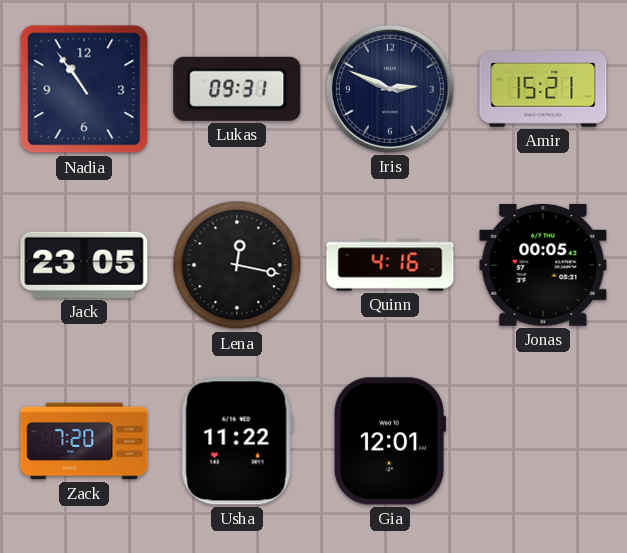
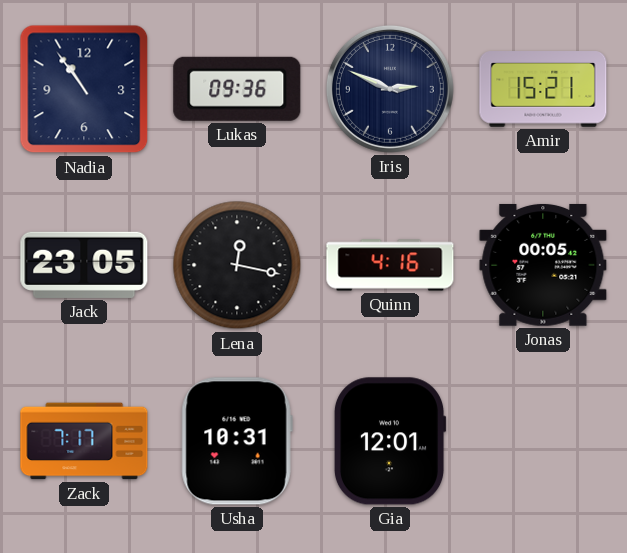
Lukas: 09:31 -> 09:36 (237, 89)
Zack: 7:20 -> 7:17 (84, 441)
Usha: 11:22 -> 10:31 (237, 441)
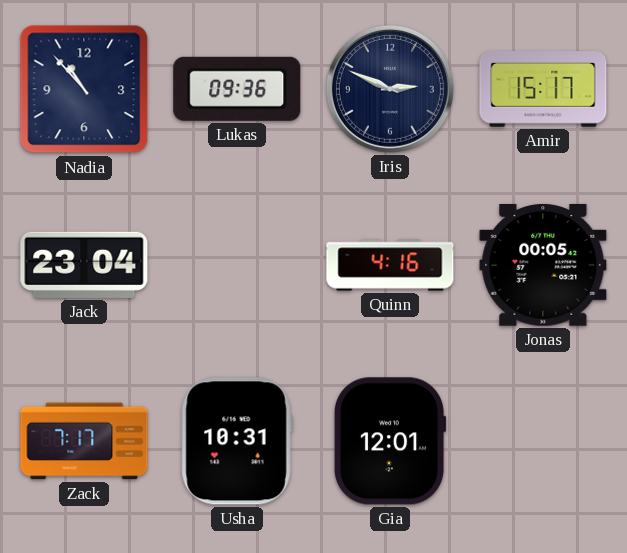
Nadia: 10:54 -> 10:53 (84, 89)
Amir: 15:21 -> 15:17 (543, 89)
Jack: 23:05 -> 23:04 (84, 265)
Lena: 12:17 -> none (237, 265)
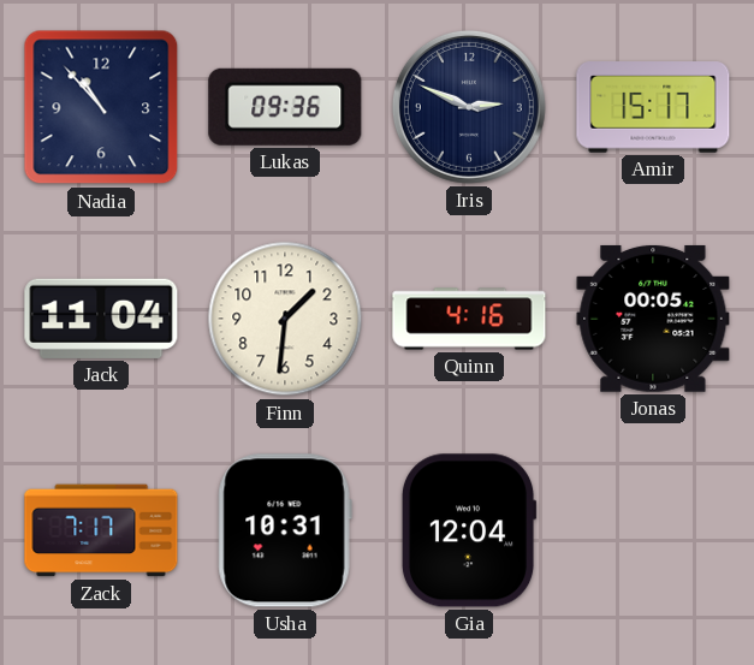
Jack: 23:04 -> 11:04 (101, 319)
Finn: none -> 1:31 (285, 319)
Gia: 12:01 -> 12:04 (469, 530)
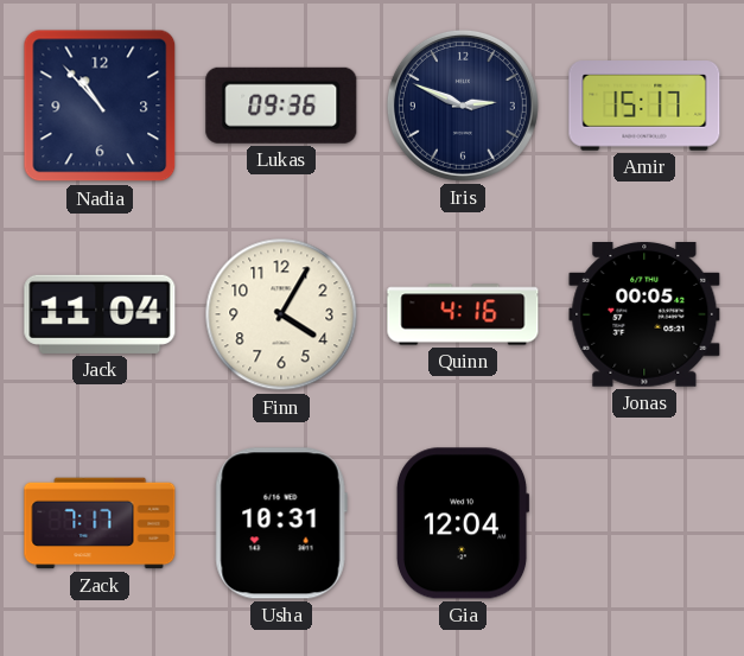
Finn: 1:31 -> 4:05 (281, 314)
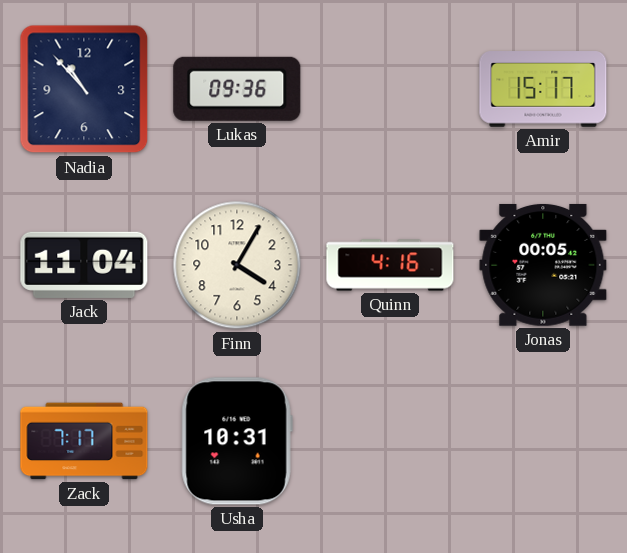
Iris: 2:49 -> none (463, 106)
Gia: 12:04 -> none (463, 523)
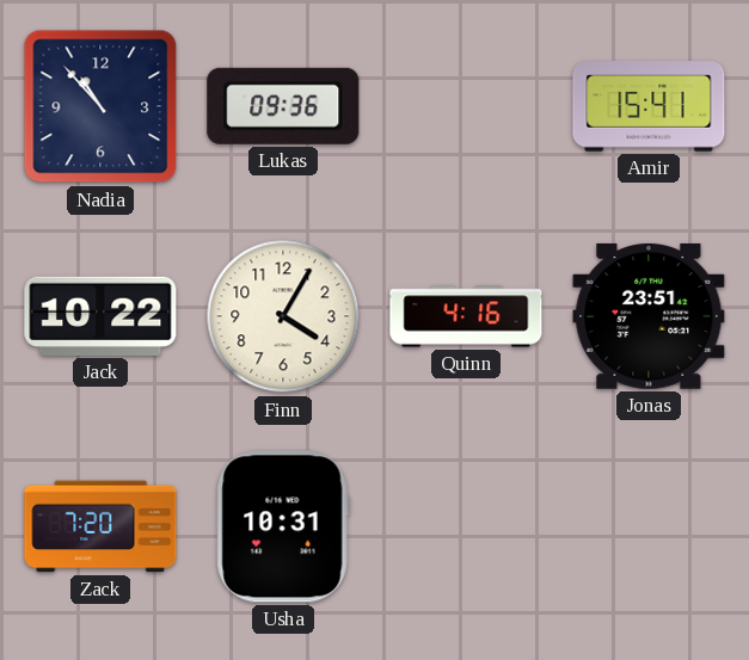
Amir: 15:17 -> 15:41 (649, 106)
Jack: 11:04 -> 10:22 (100, 316)
Jonas: 00:05 -> 23:51 (649, 316)
Zack: 7:17 -> 7:20 (100, 526)
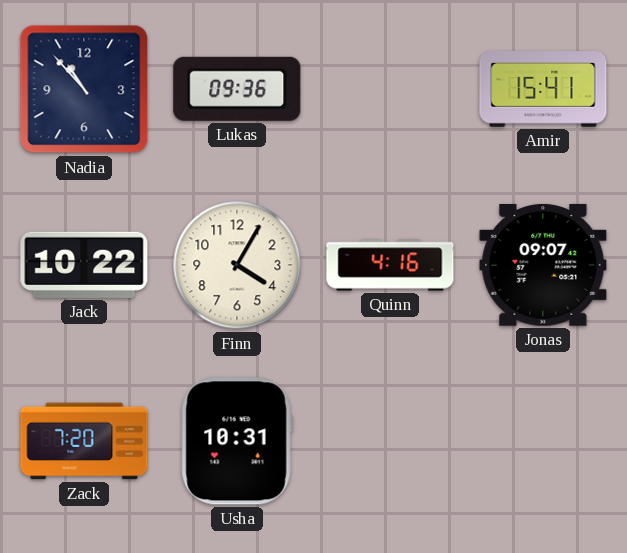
Jonas: 23:51 -> 09:07 (543, 265)
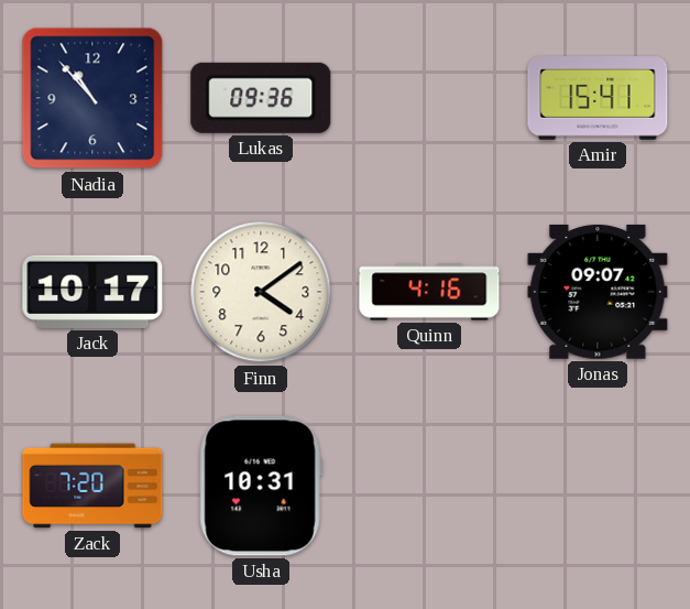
Jack: 10:22 -> 10:17 (92, 292)
Finn: 4:05 -> 4:09 (261, 292)
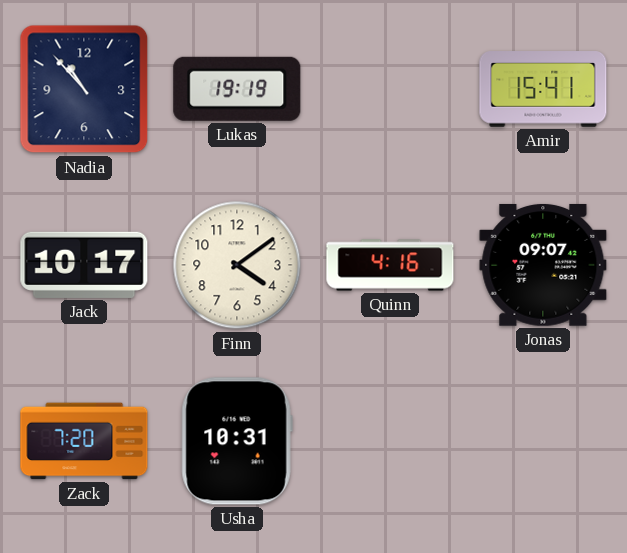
Lukas: 09:36 -> 19:19 (237, 89)
